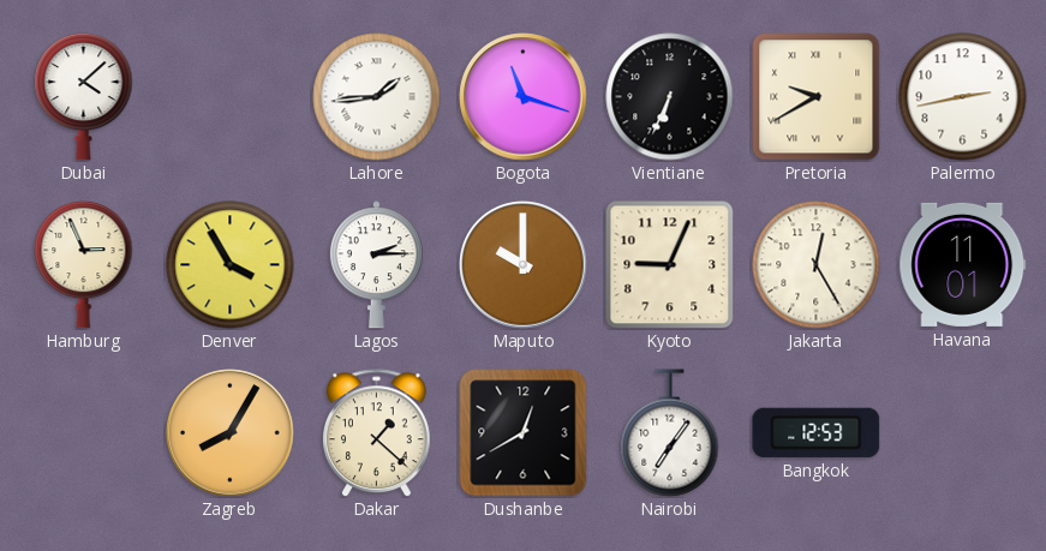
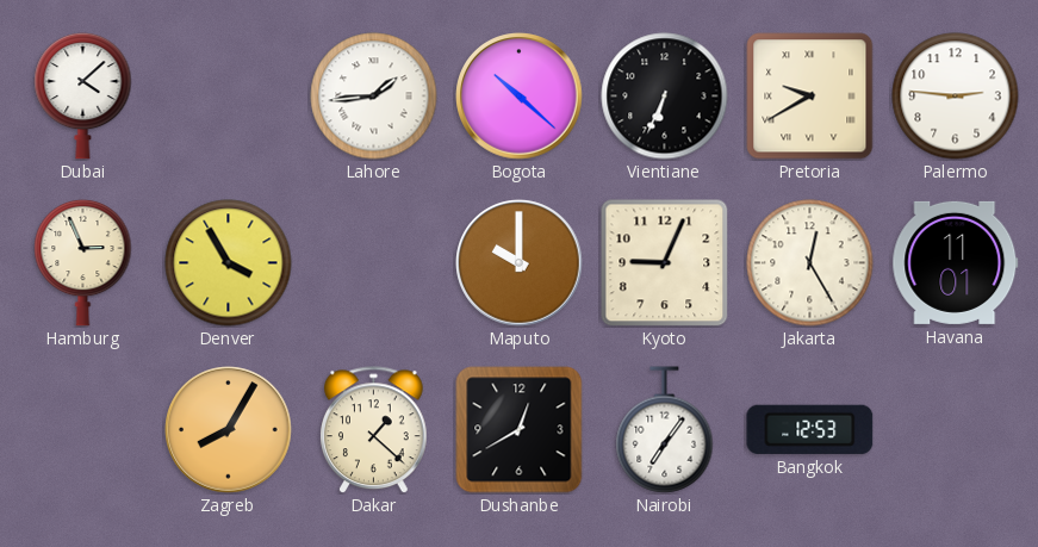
Bogota: 11:18 -> 10:22 (520, 97)
Palermo: 2:43 -> 2:46 (956, 97)
Lagos: 2:15 -> none (376, 265)
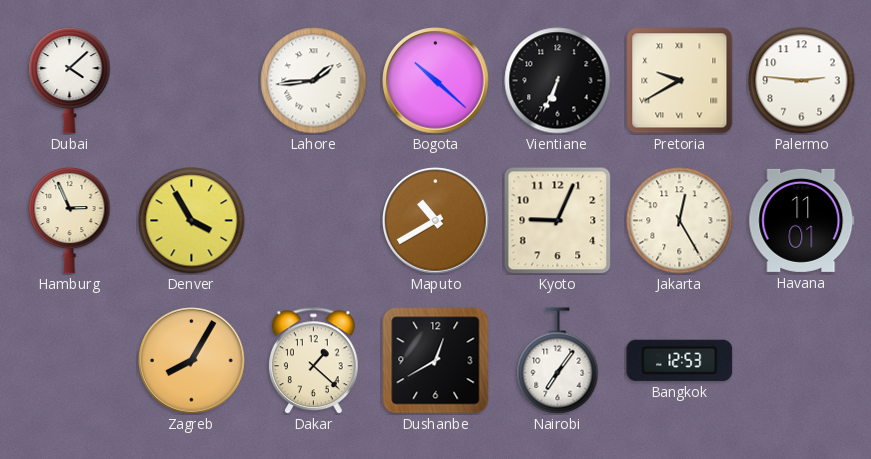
Maputo: 10:00 -> 10:40 (436, 221)
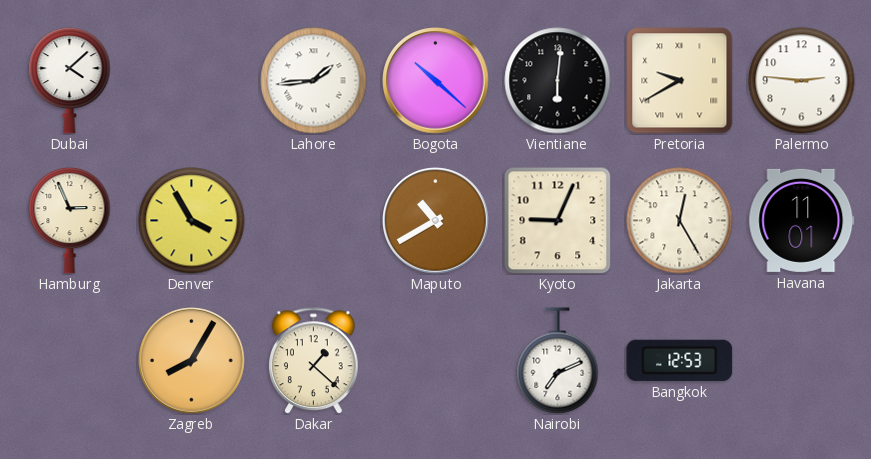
Vientiane: 6:34 -> 6:01 (558, 81)
Dushanbe: 12:40 -> none (436, 361)
Nairobi: 7:06 -> 7:11 (558, 361)
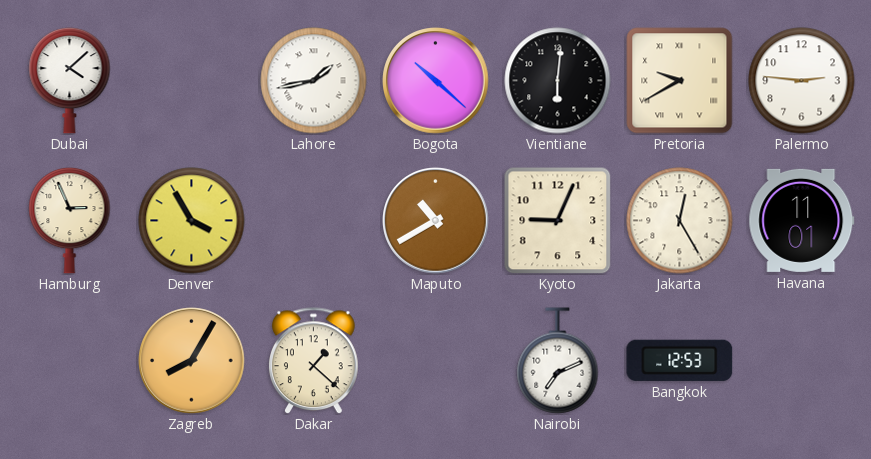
Lahore: 1:44 -> 1:43 (314, 81)
